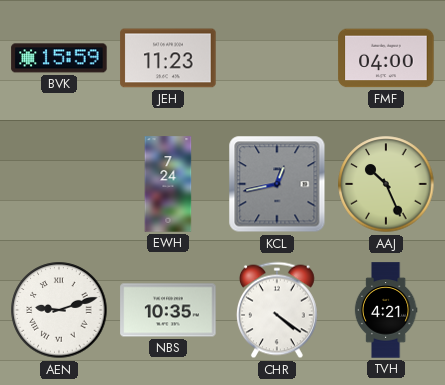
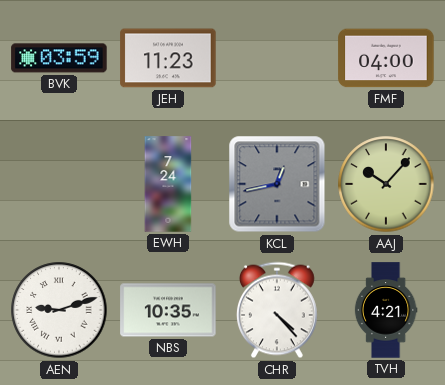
BVK: 15:59 -> 03:59 (59, 58)
AAJ: 10:26 -> 10:07 (386, 184)
CHR: 4:21 -> 4:23 (277, 310)
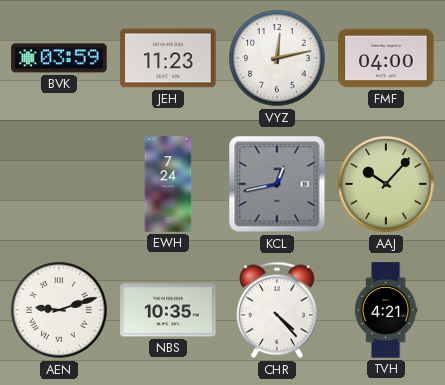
VYZ: none -> 12:13 (277, 58)
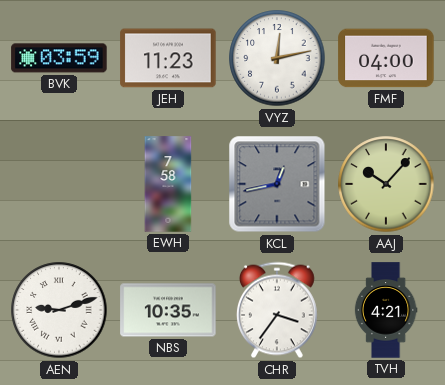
EWH: 7:24 -> 7:58 (168, 184)
CHR: 4:23 -> 3:36 (277, 310)
